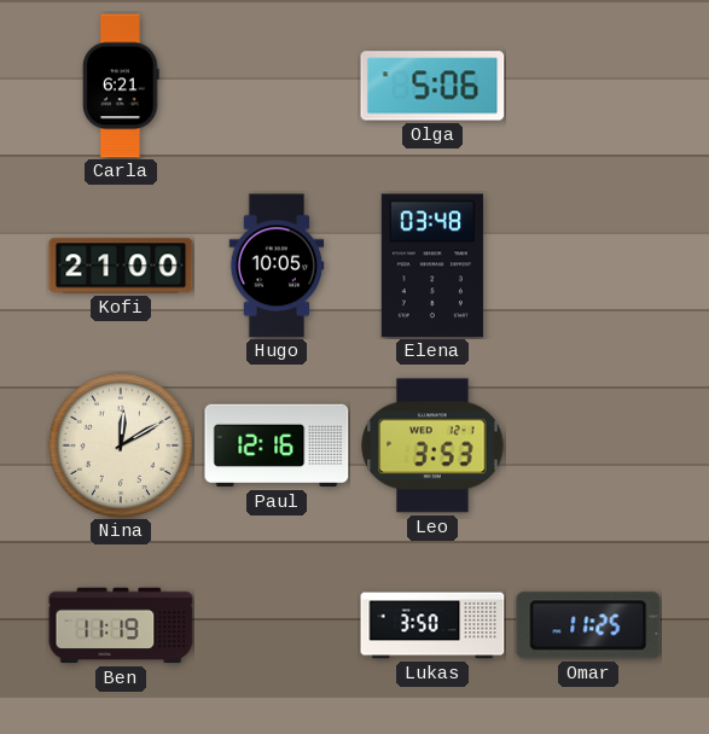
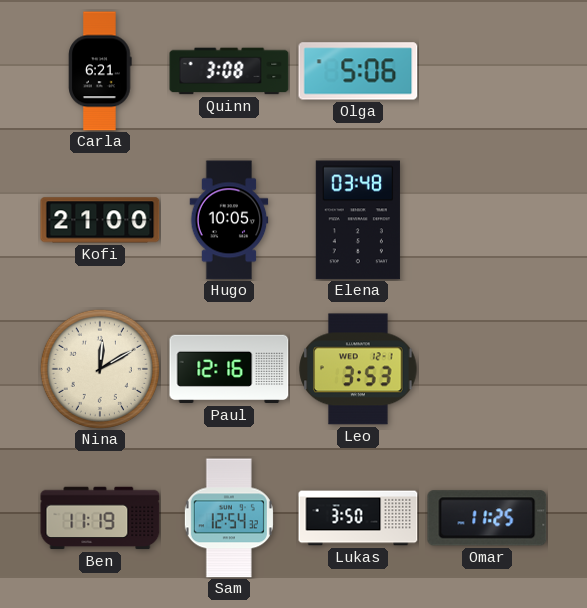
Quinn: none -> 3:08 (229, 71)
Sam: none -> 12:54 (229, 518)
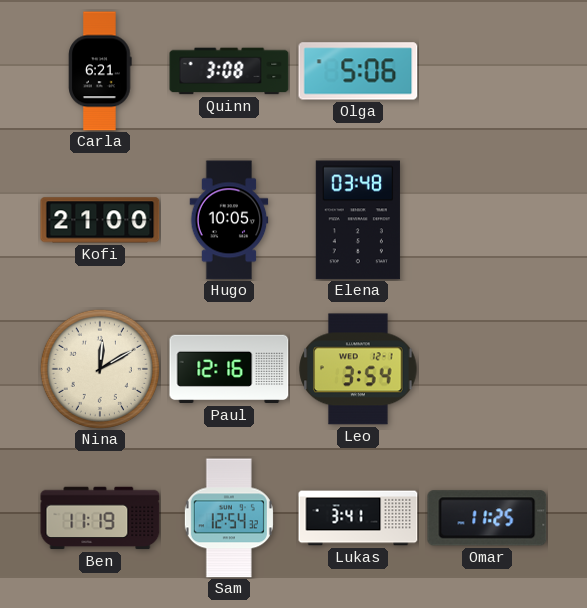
Leo: 3:53 -> 3:54 (358, 369)
Lukas: 3:50 -> 3:41 (358, 518)
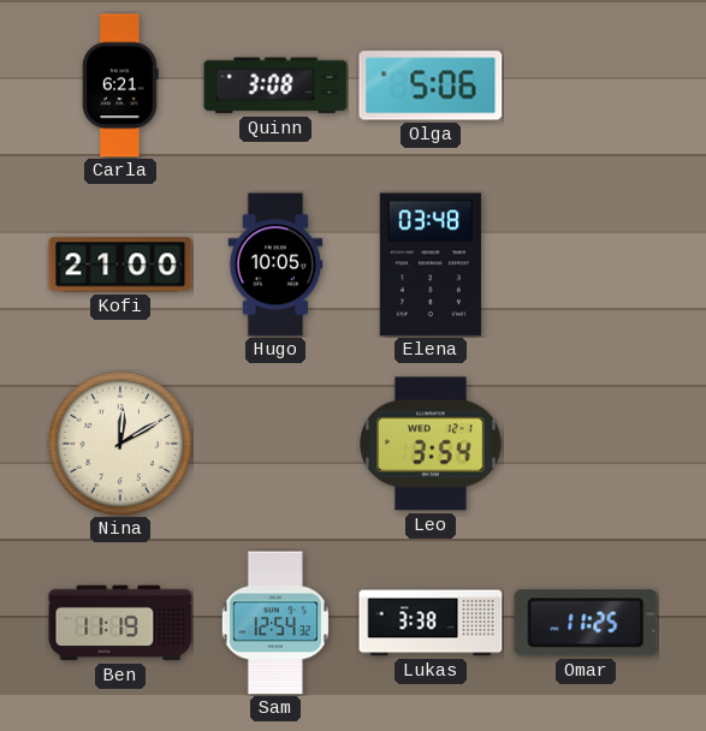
Paul: 12:16 -> none (229, 369)
Lukas: 3:41 -> 3:38 (431, 623)
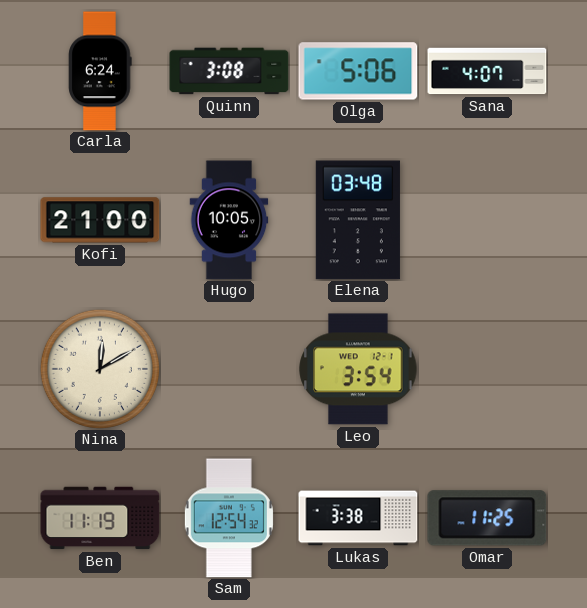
Carla: 6:21 -> 6:24 (100, 71)
Sana: none -> 4:07 (487, 71)
